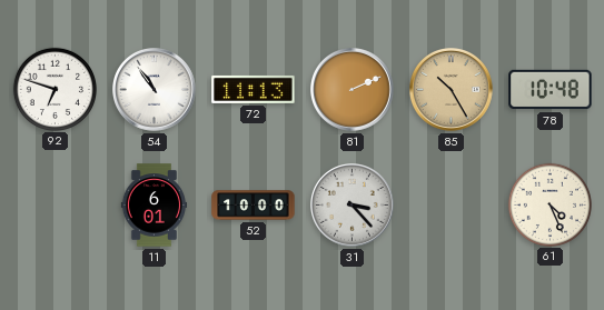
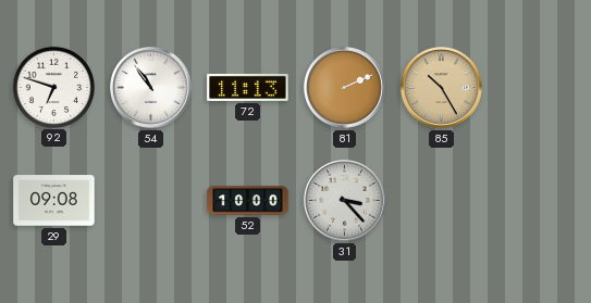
78: 10:48 -> none (551, 90)
29: none -> 09:08 (54, 201)
11: 6:01 -> none (154, 206)
61: 4:26 -> none (549, 204)
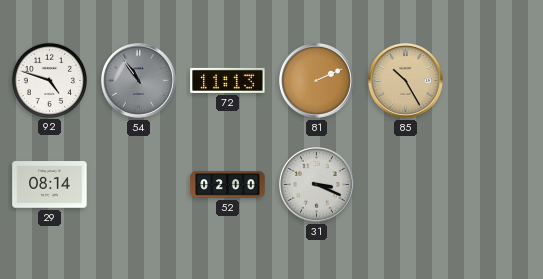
92: 6:48 -> 4:48 (49, 80)
54 dial: white -> grey (139, 81)
29: 09:08 -> 08:14 (50, 185)
52: 10:00 -> 02:00 (228, 185)
31: 3:23 -> 3:19 (317, 185)
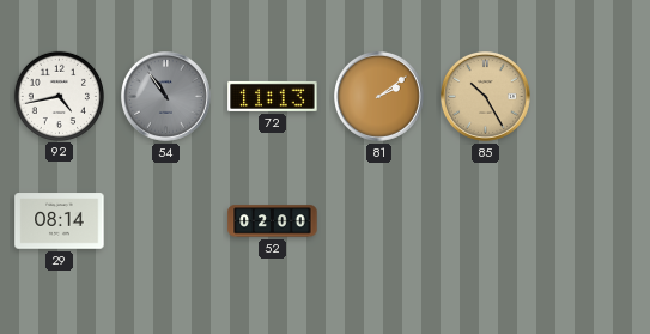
92: 4:48 -> 4:43 (59, 96)
81: 2:11 -> 2:09 (379, 97)
31: 3:19 -> none (317, 185)
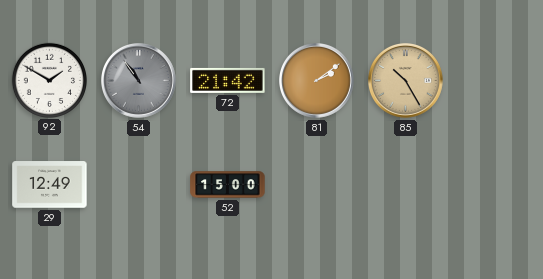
92: 4:43 -> 1:50 (49, 80)
72: 11:13 -> 21:42 (228, 80)
29: 08:14 -> 12:49 (50, 185)
52: 02:00 -> 15:00 (228, 185)
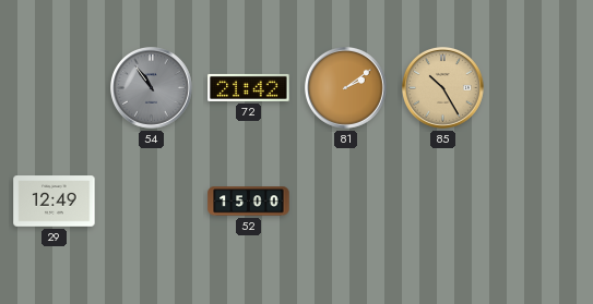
92: 1:50 -> none (49, 80)
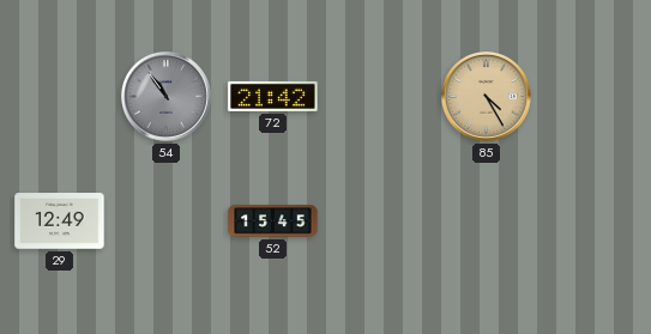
81: 2:09 -> none (346, 88)
85: 10:25 -> 4:25 (487, 97)
52: 15:00 -> 15:45 (273, 221)
